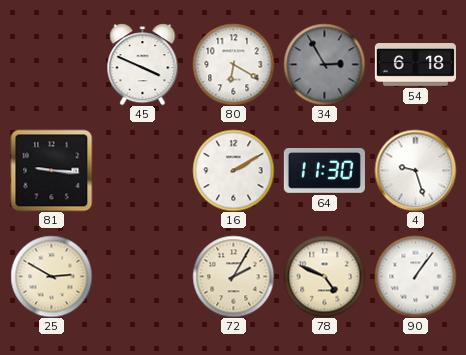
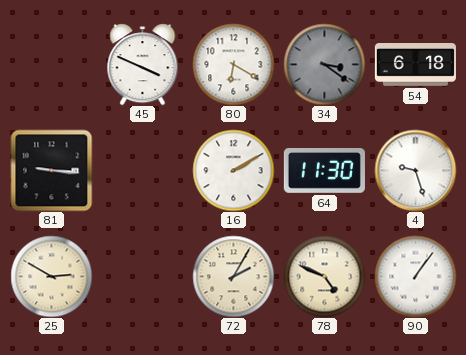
34: 2:55 -> 3:21 (324, 64)
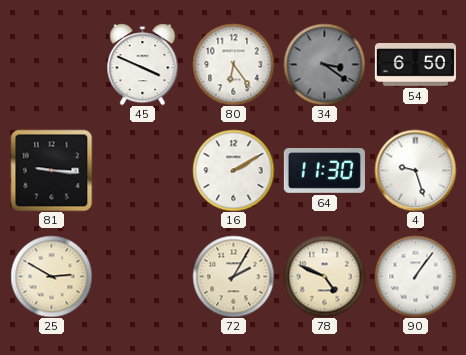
80: 6:20 -> 6:24 (233, 64)
54: 6:18 -> 6:50 (415, 65)
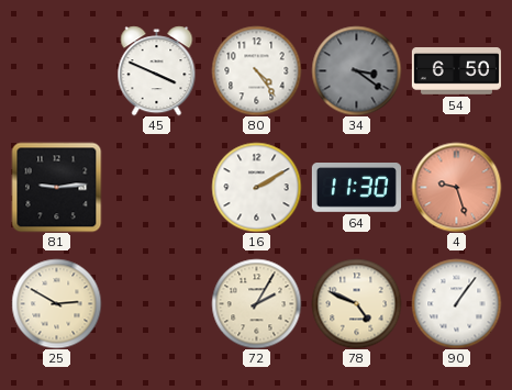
80: 6:24 -> 4:24 (256, 70)
81: 9:16 -> 9:14 (56, 187)
4 dial: white -> salmon (456, 187)
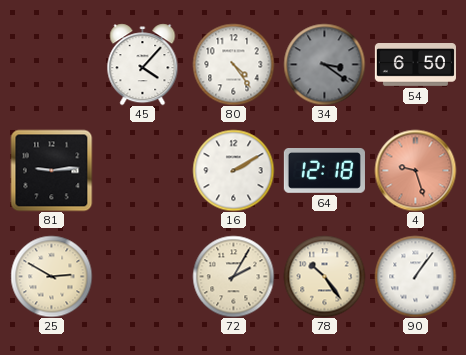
45: 3:49 -> 4:07 (143, 64)
64: 11:30 -> 12:18 (324, 171)
78: 4:49 -> 10:24 (324, 276)
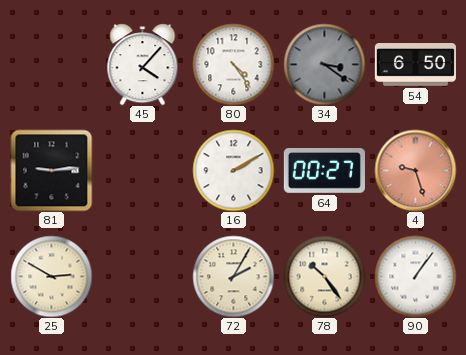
64: 12:18 -> 00:27 (324, 171)
